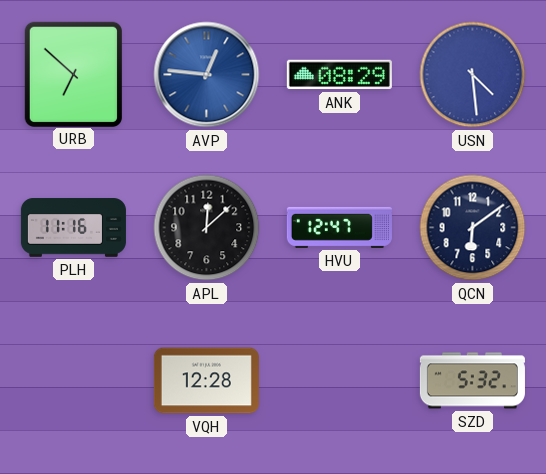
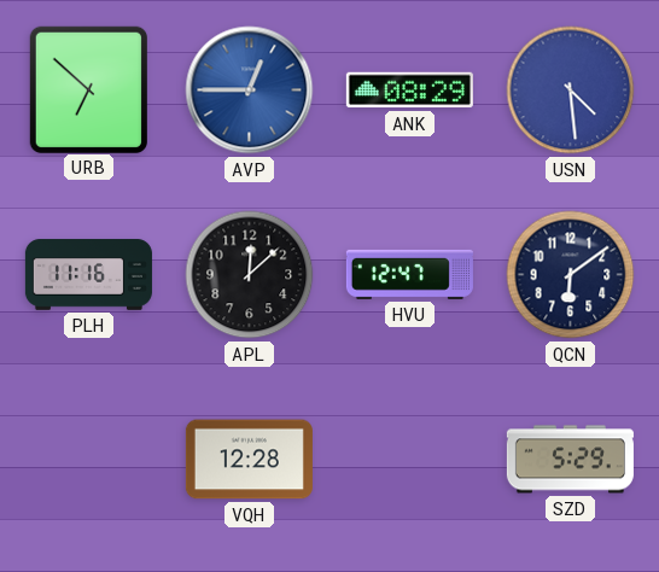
AVP: 12:46 -> 12:45 (250, 91)
SZD: 5:32 -> 5:29 (570, 460)
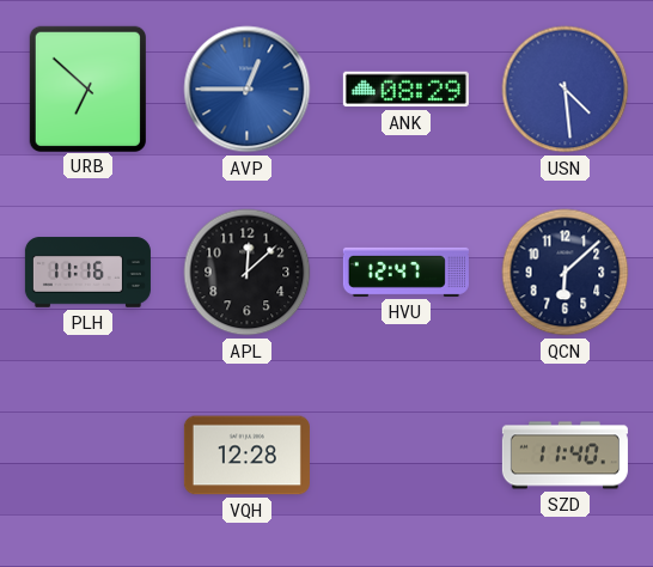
QCN: 6:09 -> 6:08 (566, 273)
SZD: 5:29 -> 11:40 (564, 456)
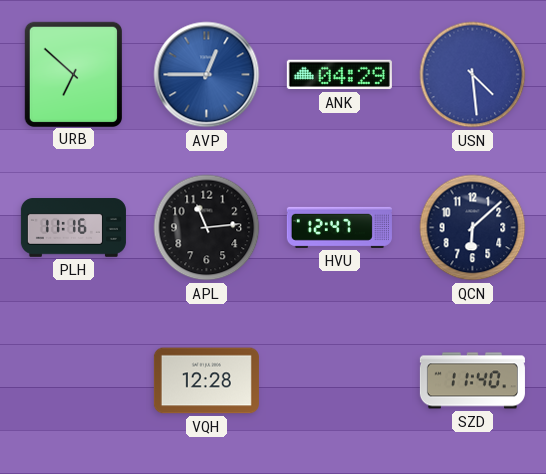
ANK: 08:29 -> 04:29 (339, 75)
APL: 12:08 -> 11:14 (207, 228)
